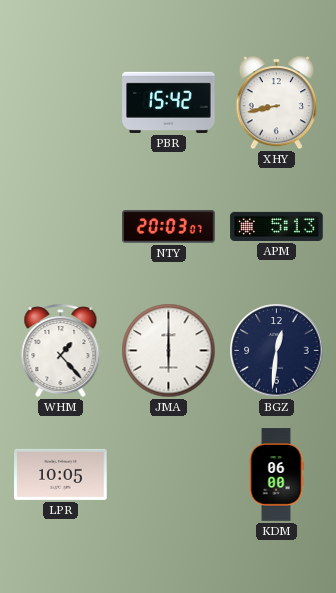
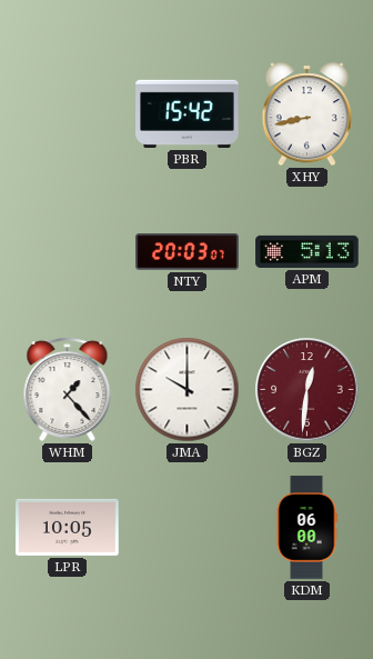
JMA: 6:00 -> 10:00 (188, 390)
BGZ dial: navy -> burgundy (308, 390)
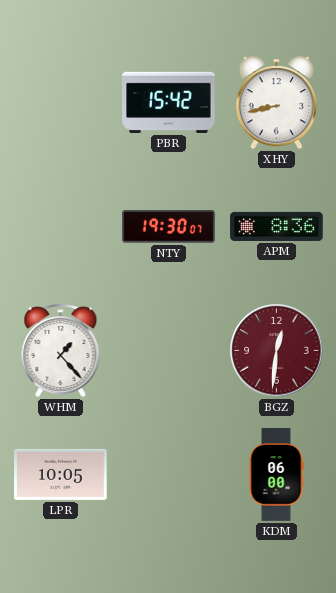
NTY: 20:03 -> 19:30 (169, 227)
APM: 5:13 -> 8:36 (277, 226)
JMA: 10:00 -> none (188, 390)
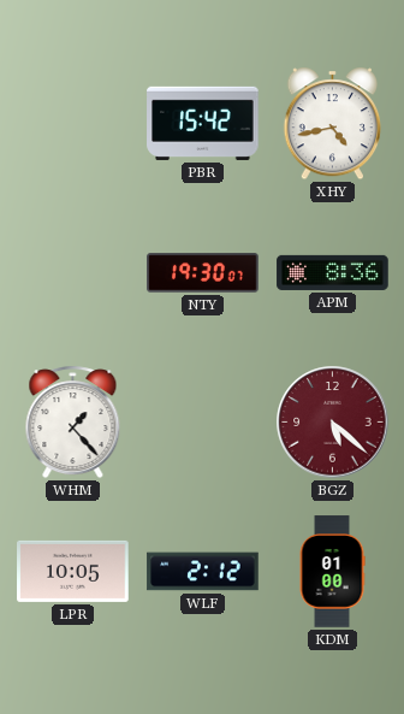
XHY: 8:43 -> 4:43 (332, 124)
BGZ: 12:31 -> 5:22 (333, 423)
WLF: none -> 2:12 (203, 572)
KDM: 06:00 -> 01:00 (332, 572)
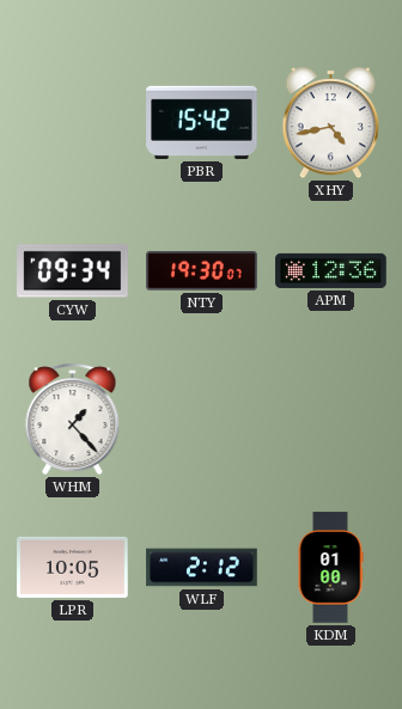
CYW: none -> 09:34 (73, 271)
APM: 8:36 -> 12:36 (331, 270)
BGZ: 5:22 -> none (333, 423)
